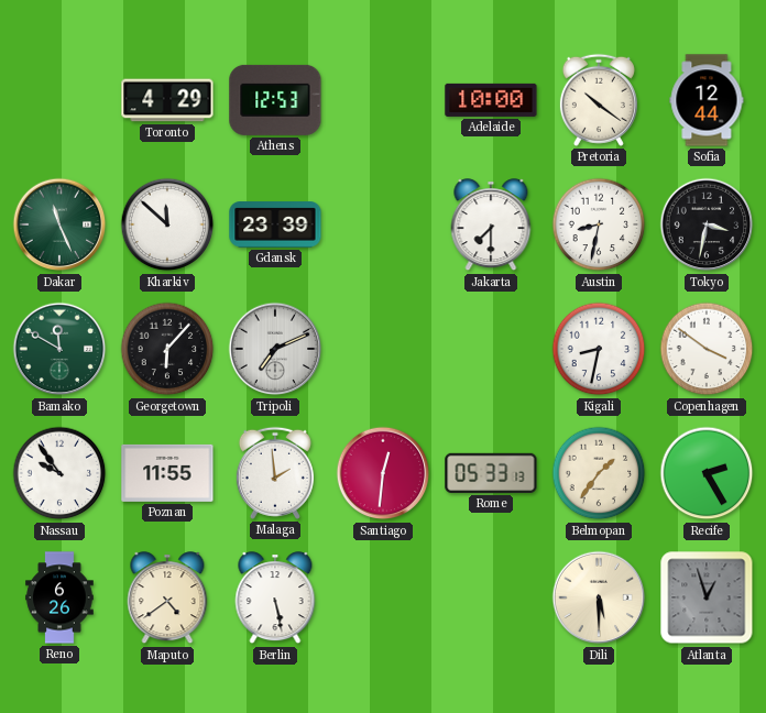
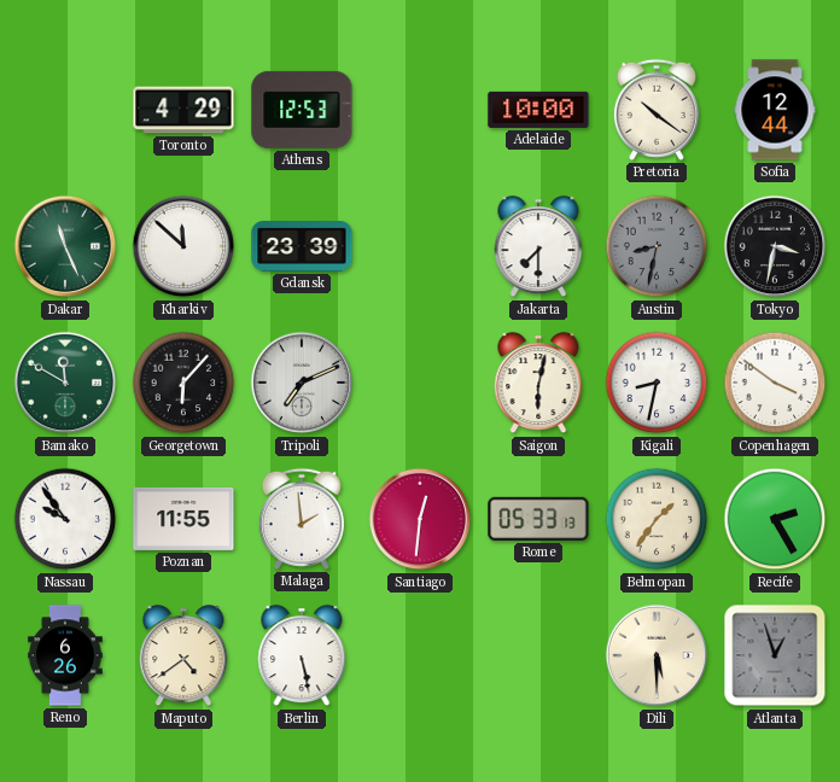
Austin dial: white -> grey (657, 246)
Saigon: none -> 6:02 (538, 384)
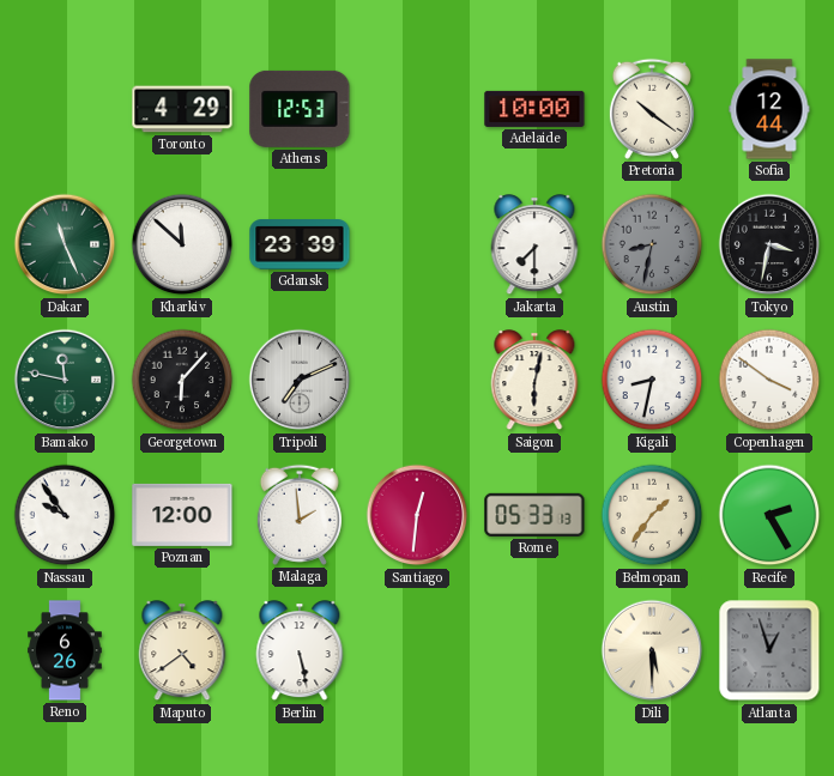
Bamako: 11:50 -> 11:47 (65, 380)
Poznan: 11:55 -> 12:00 (182, 515)
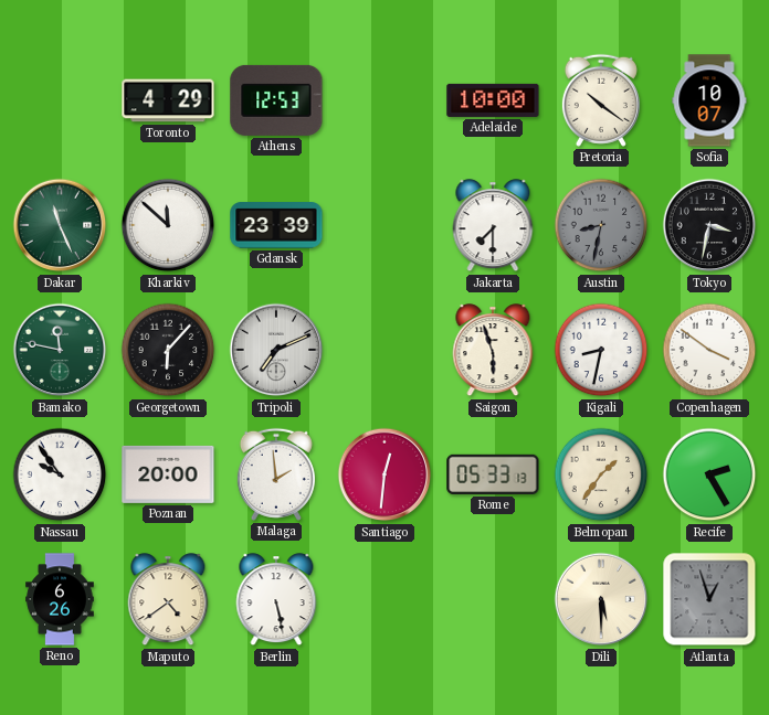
Sofia: 12:44 -> 10:07 (709, 100)
Saigon: 6:02 -> 5:57 (493, 351)
Poznan: 12:00 -> 20:00 (168, 474)
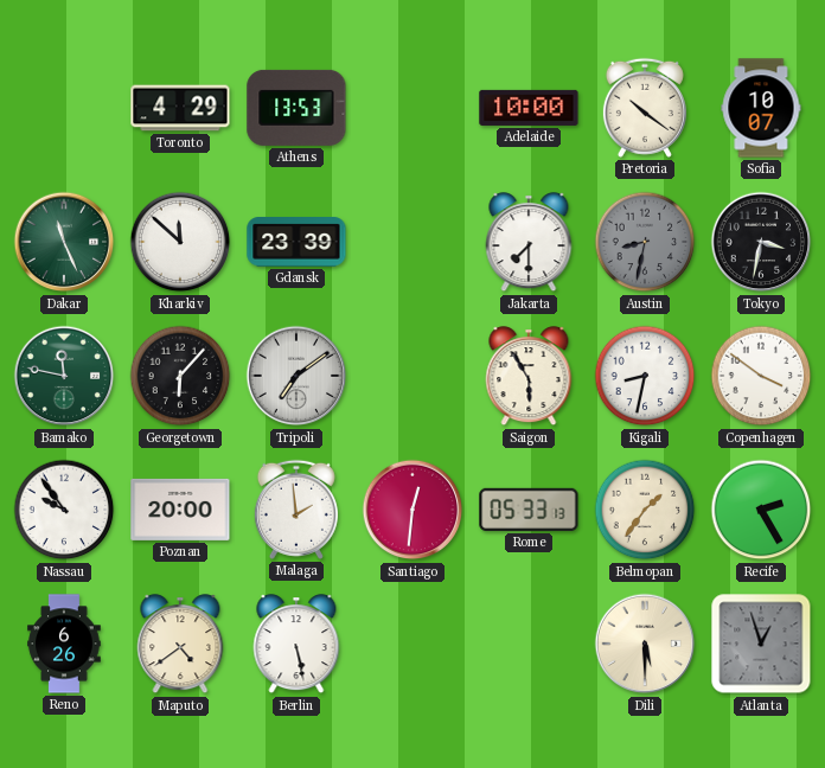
Athens: 12:53 -> 13:53 (296, 108)
Tripoli: 7:11 -> 7:09 (296, 376)
Saigon: 5:57 -> 5:55 (529, 377)
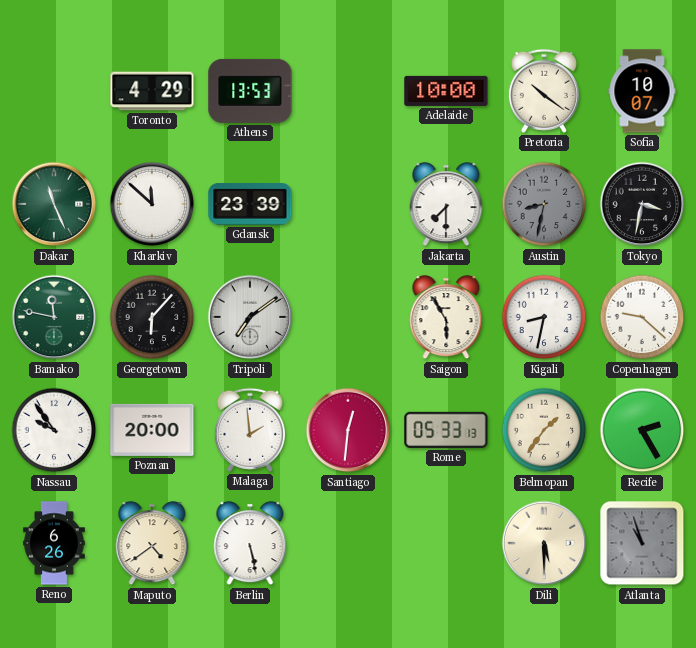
Copenhagen: 3:51 -> 9:22 (642, 317)
Atlanta: 12:57 -> 10:57 (642, 543)
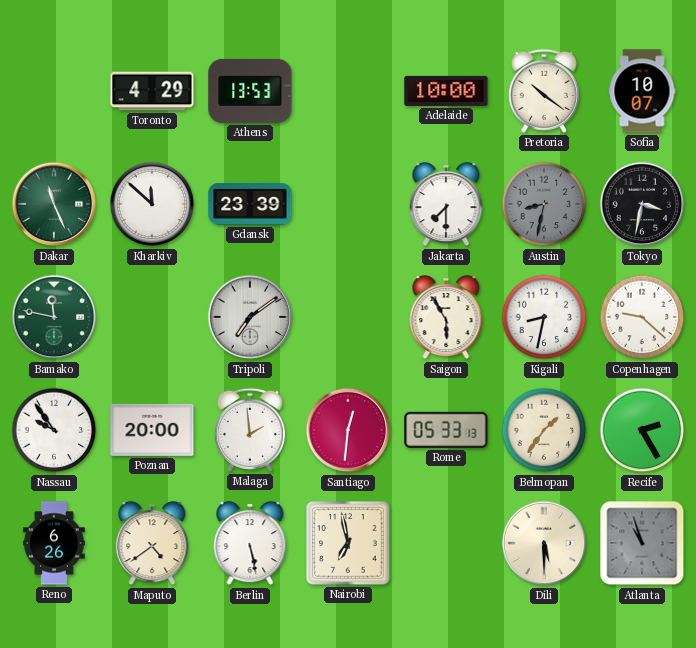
Georgetown: 6:07 -> none (152, 317)
Nairobi: none -> 6:58 (348, 543)
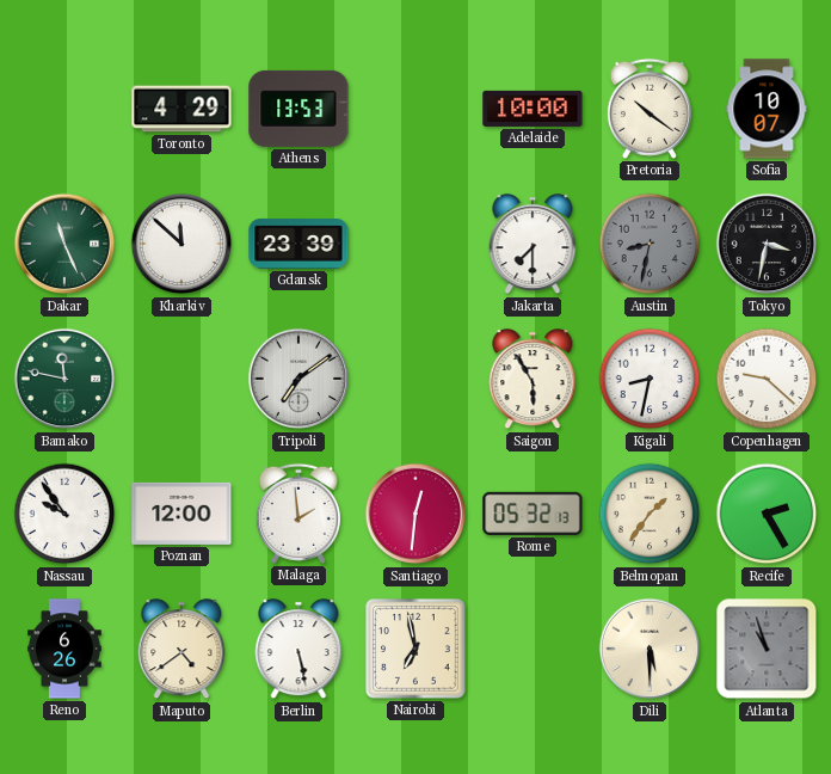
Poznan: 20:00 -> 12:00 (181, 514)
Rome: 05:33 -> 05:32 (533, 514)
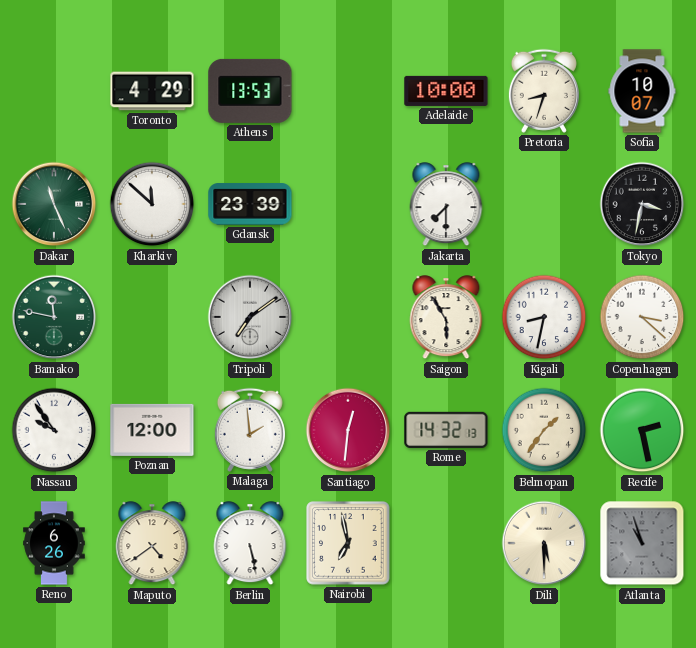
Pretoria: 10:21 -> 8:33 (544, 91)
Austin: 8:32 -> none (650, 244)
Copenhagen: 9:22 -> 3:22 (642, 317)
Rome: 05:32 -> 14:32 (446, 430)
Recife: 2:25 -> 2:28 (642, 430)
